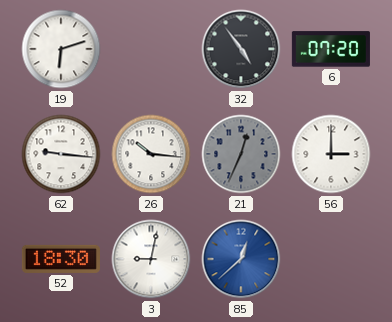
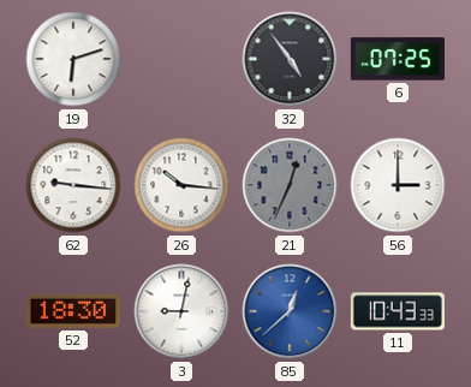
6: 07:20 -> 07:25 (398, 59)
11: none -> 10:43 (398, 311)
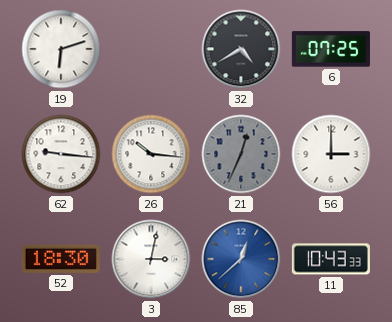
32: 4:54 -> 4:40 (241, 49)
3: 9:02 -> 3:02 (151, 259)
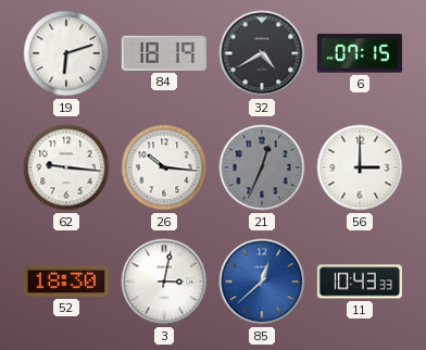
84: none -> 18:19 (164, 53)
6: 07:25 -> 07:15 (360, 53)
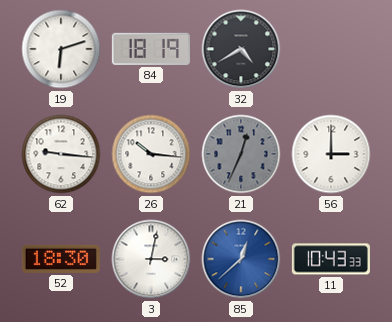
6: 07:15 -> none (360, 53)
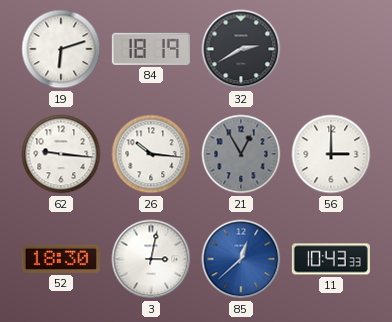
32: 4:40 -> 2:40 (241, 49)
21: 12:34 -> 12:55 (241, 154)
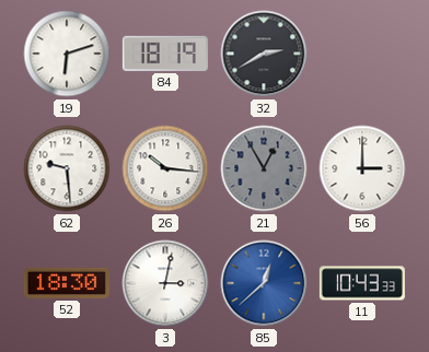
62: 9:16 -> 9:29 (67, 168)
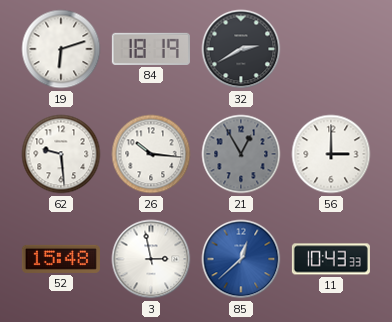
52: 18:30 -> 15:48 (61, 259)
3: 3:02 -> 2:58 (151, 259)
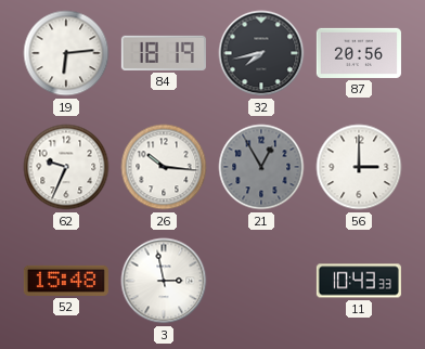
19: 6:12 -> 6:14 (66, 53)
32: 2:40 -> 7:43 (261, 53)
87: none -> 20:56 (359, 53)
62: 9:29 -> 9:34 (66, 167)
85: 12:38 -> none (241, 259)
